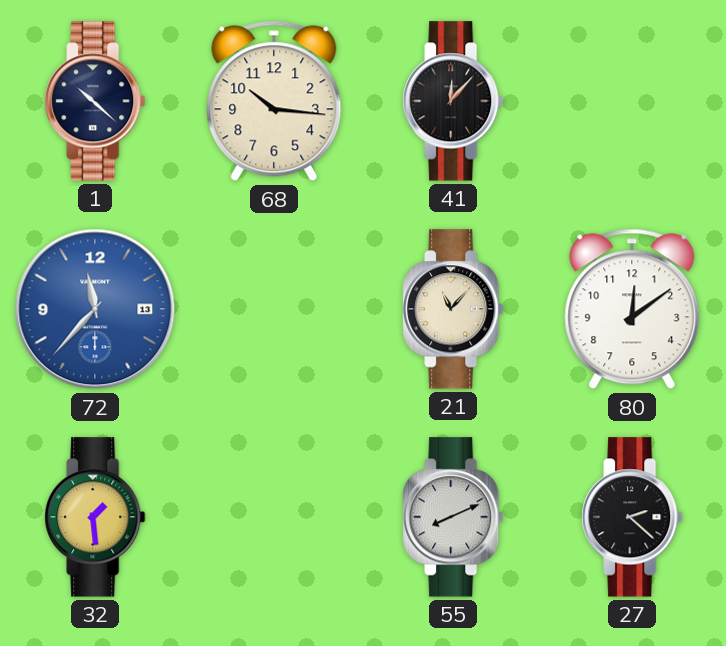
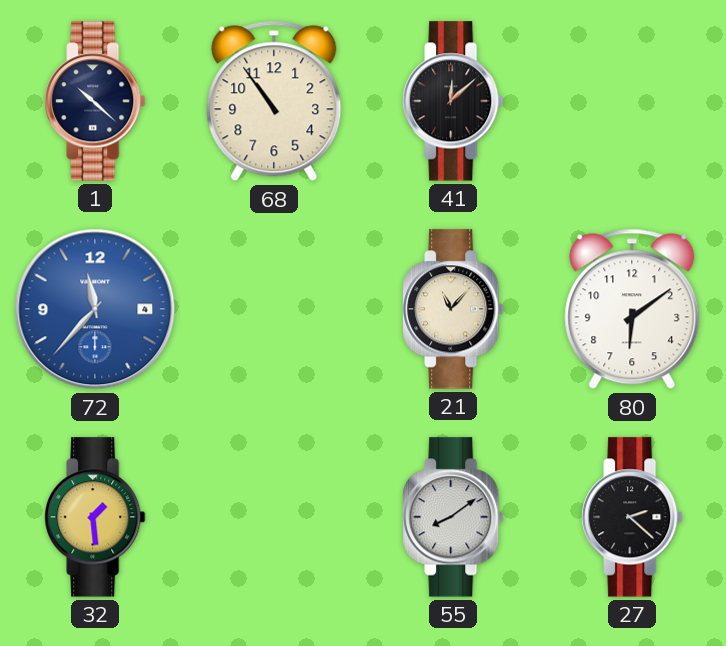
68: 10:16 -> 10:54 (274, 101)
41: 12:07 -> 12:08 (453, 101)
72 date: 13 -> 4 (95, 309)
80: 12:09 -> 6:09 (632, 309)
55: 8:11 -> 8:09 (453, 517)
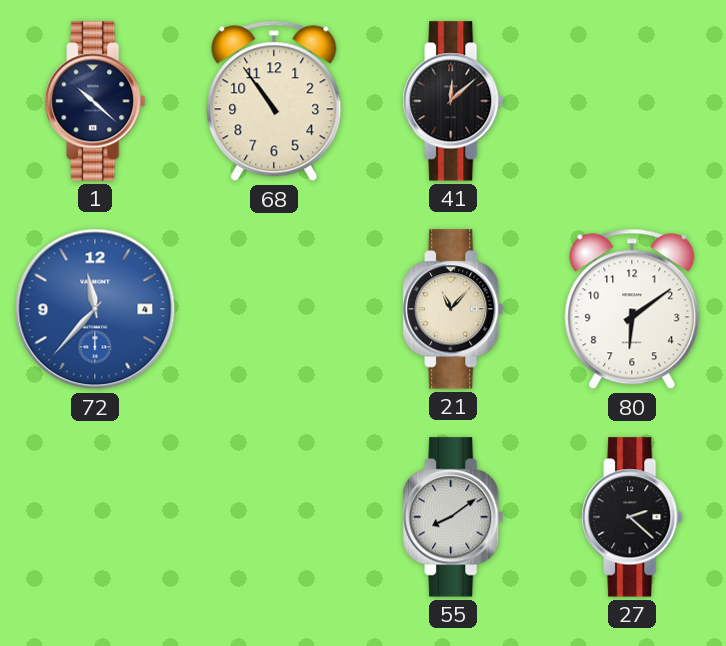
32: 1:29 -> none (95, 517)
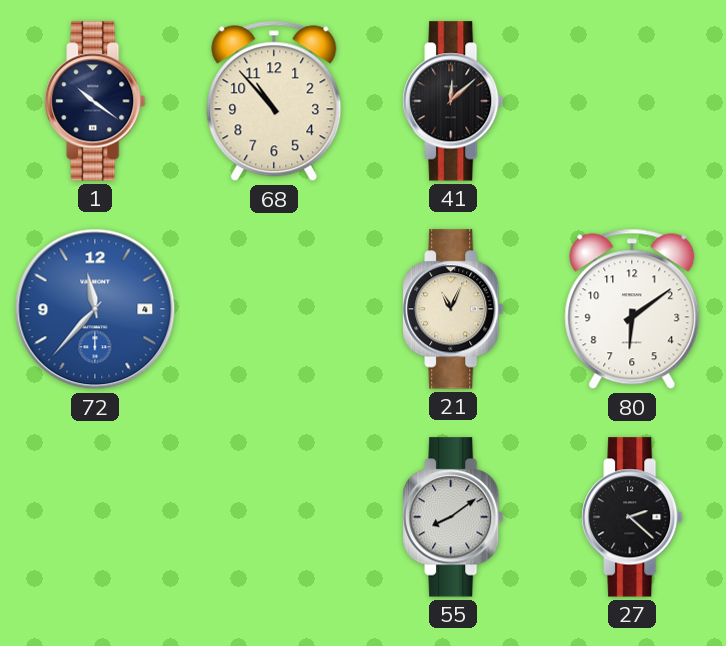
1: 10:22 -> 10:21 (95, 101)
68: 10:54 -> 10:53 (274, 101)
21: 11:07 -> 11:04 (453, 309)
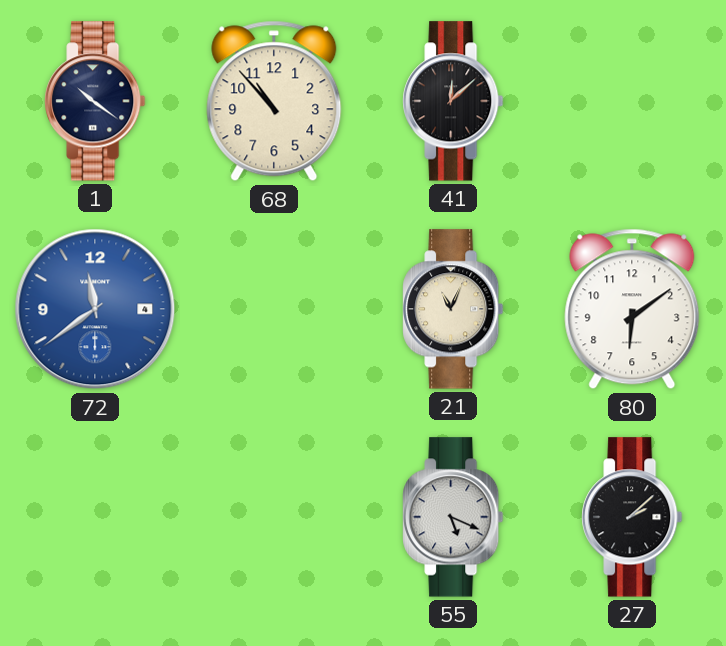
72: 11:37 -> 11:39 (95, 309)
55: 8:09 -> 5:19 (453, 517)
27: 2:22 -> 2:08 (632, 517)
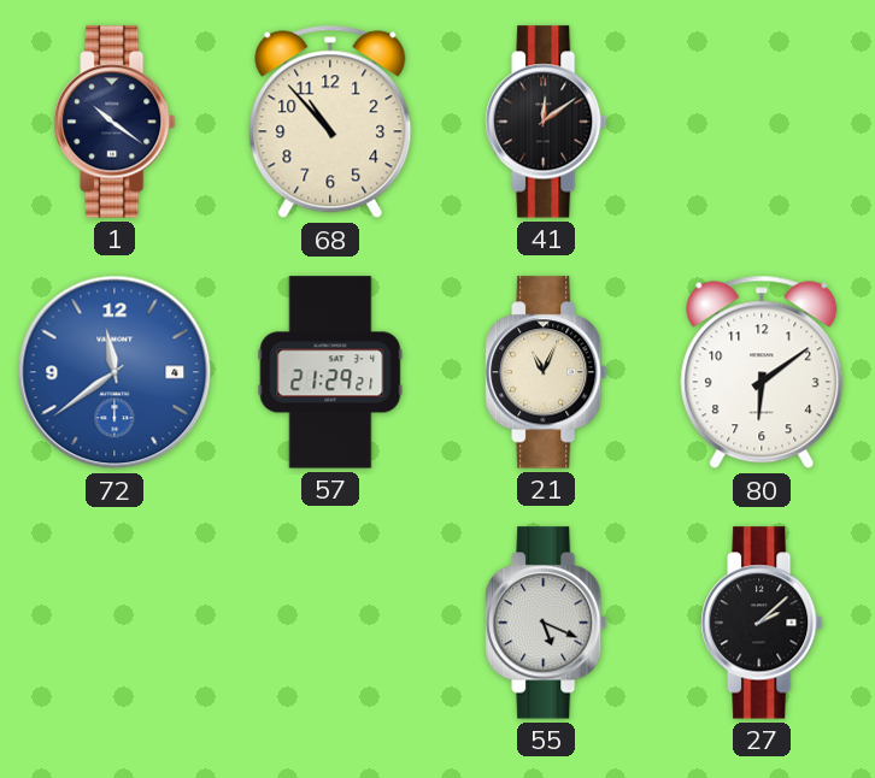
41: 12:08 -> 12:09 (546, 122)
57: none -> 21:29 (330, 372)
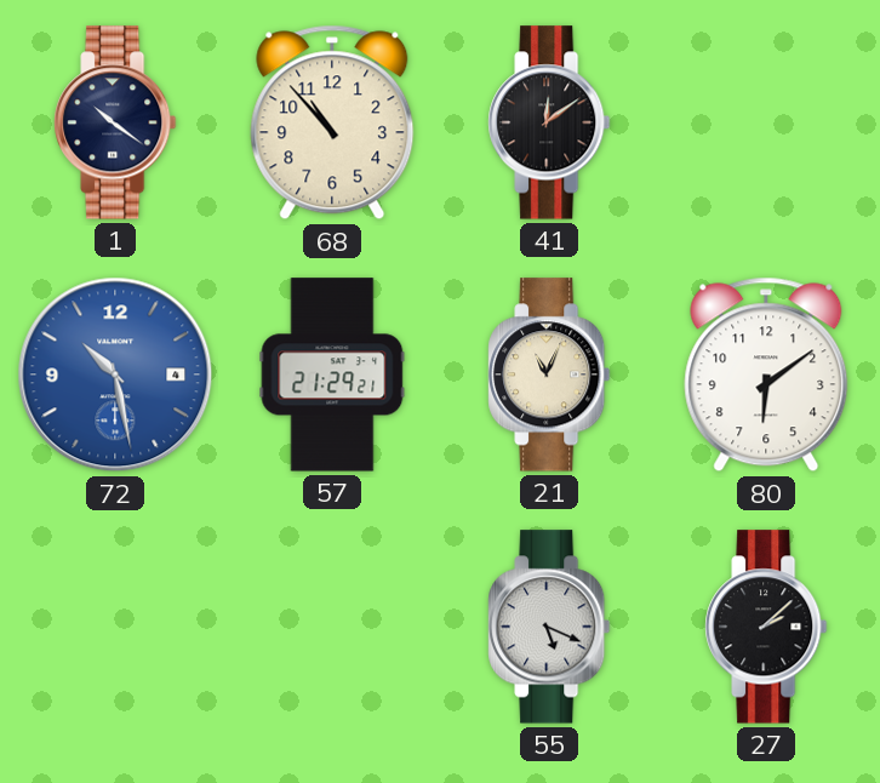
72: 11:39 -> 10:28 (115, 375)
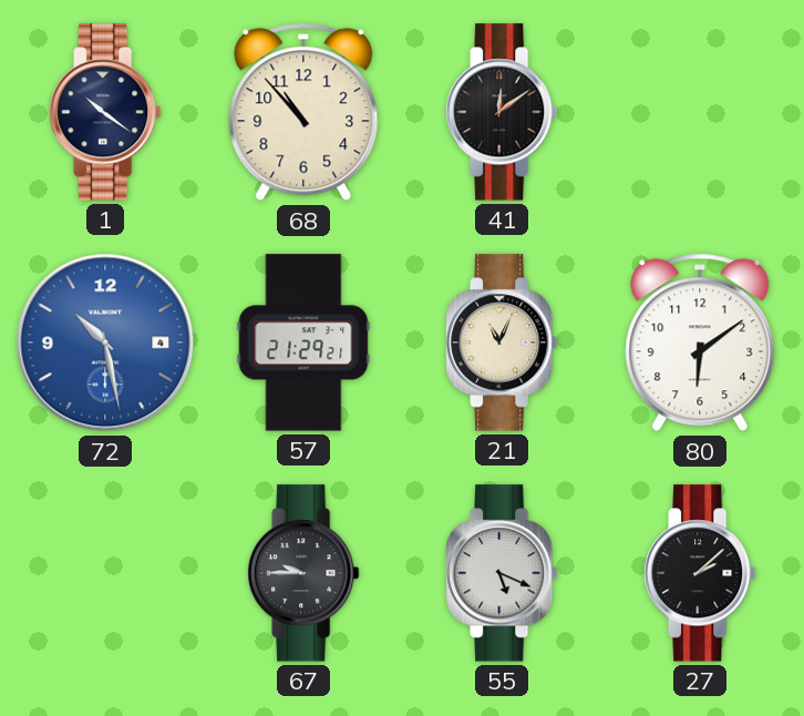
67: none -> 9:45 (303, 573)
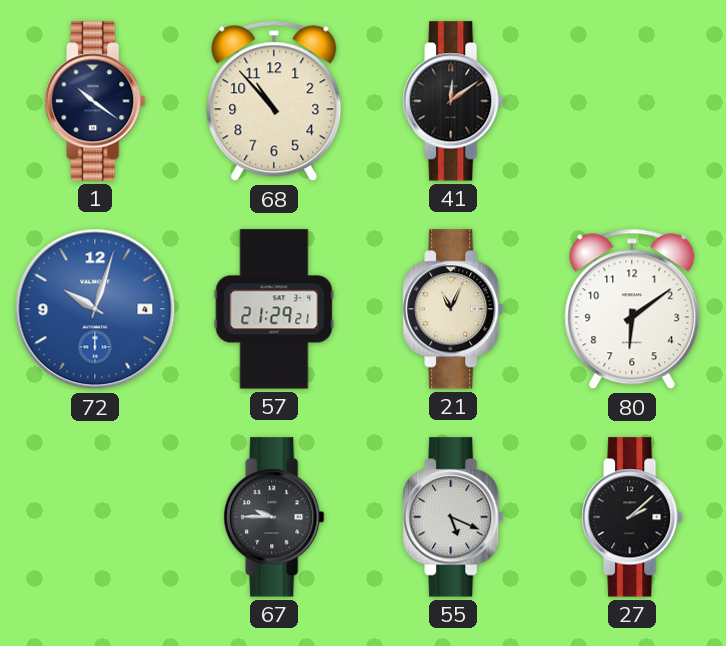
72: 10:28 -> 10:03 (95, 309)
